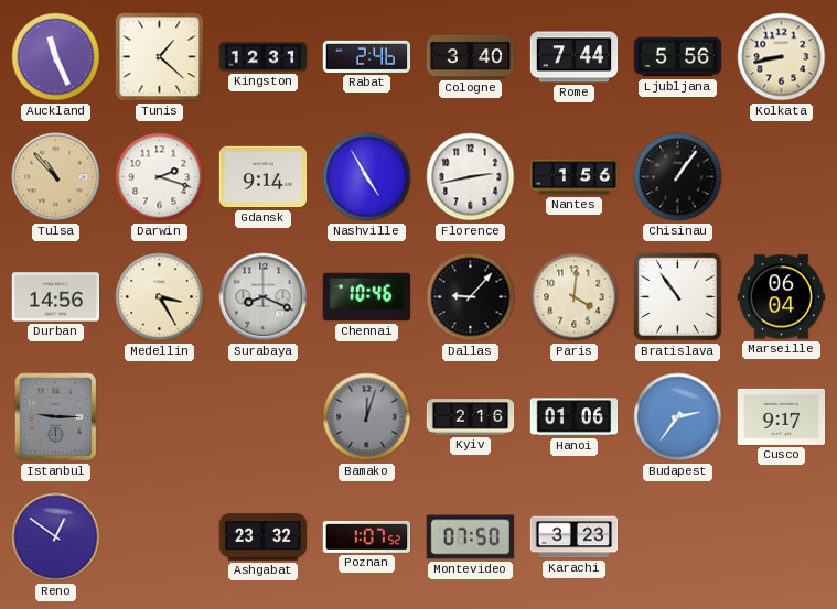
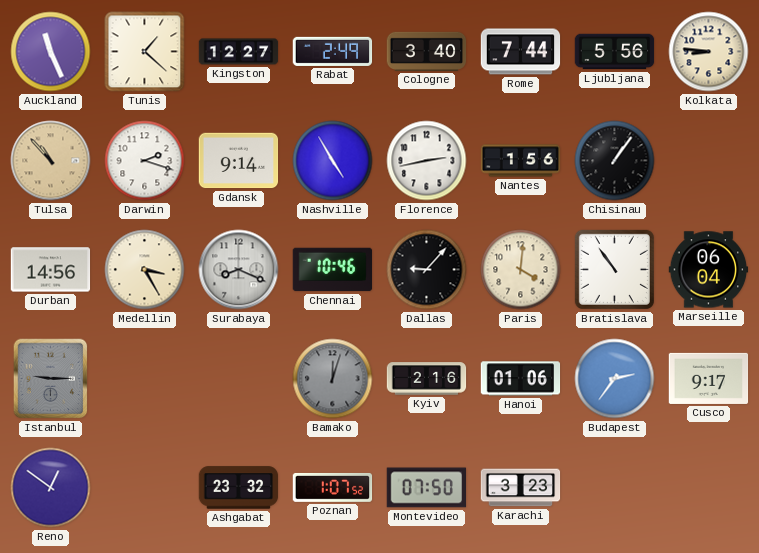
Kingston: 12:31 -> 12:27 (239, 52)
Rabat: 2:46 -> 2:49 (333, 51)
Kolkata: 8:43 -> 8:46 (709, 52)
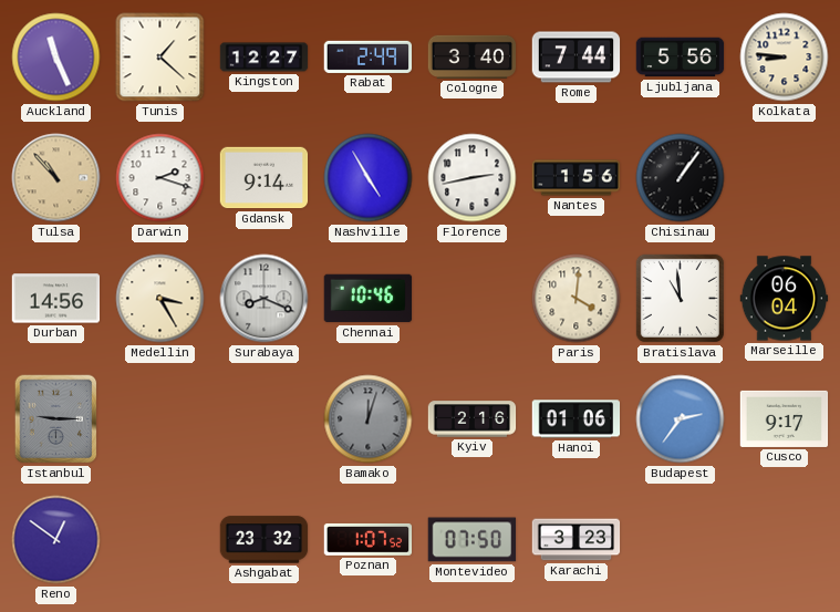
Dallas: 9:07 -> none (427, 270)
Bratislava: 10:54 -> 10:59 (680, 298)
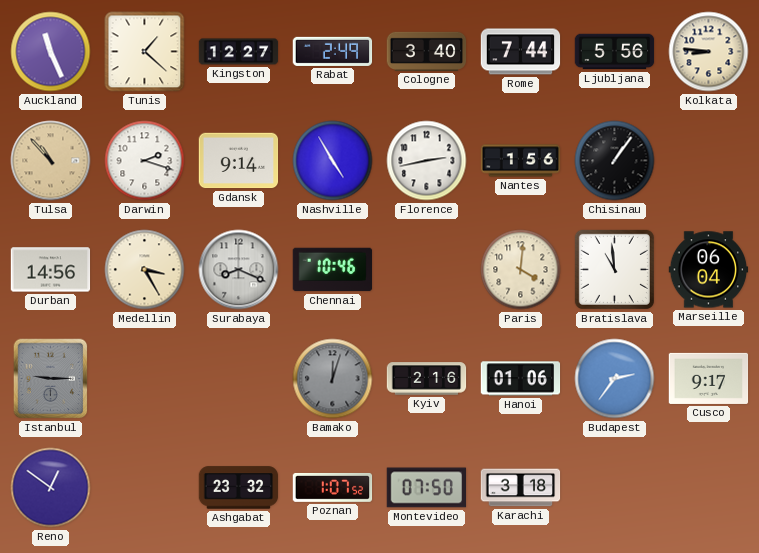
Karachi: 3:23 -> 3:18 (521, 488)
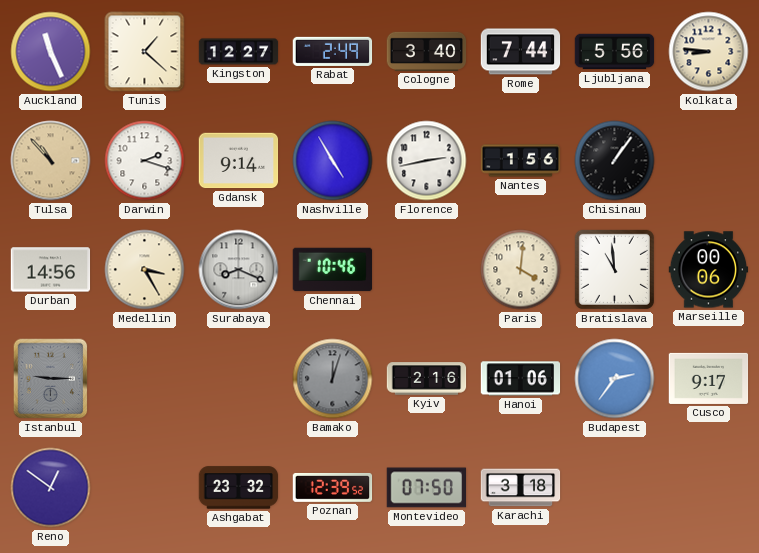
Marseille: 06:04 -> 00:06 (709, 270)
Poznan: 1:07 -> 12:39 (333, 487)
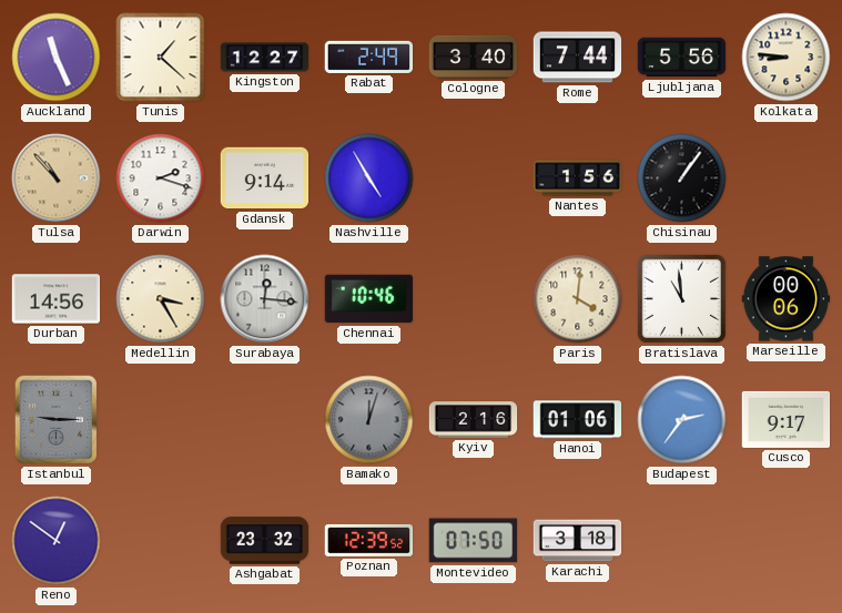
Florence: 2:43 -> none (427, 161)
Surabaya: 8:19 -> 12:16 (265, 299)
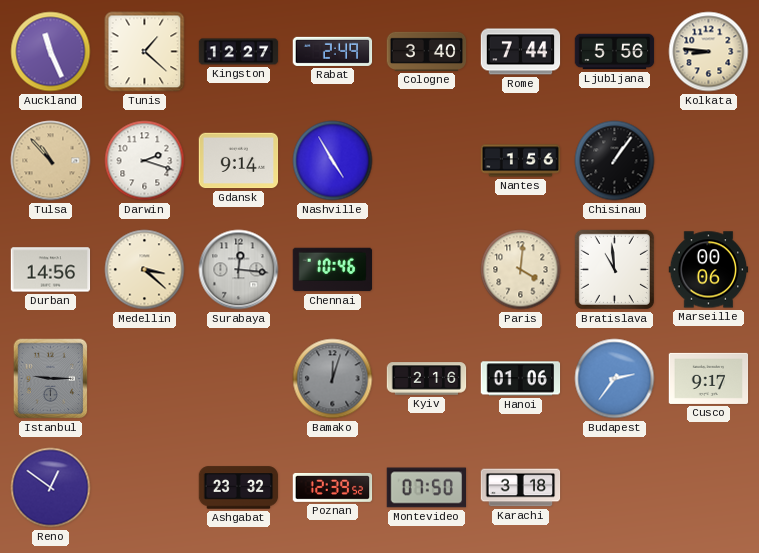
Medellin: 3:25 -> 3:22 (145, 270)
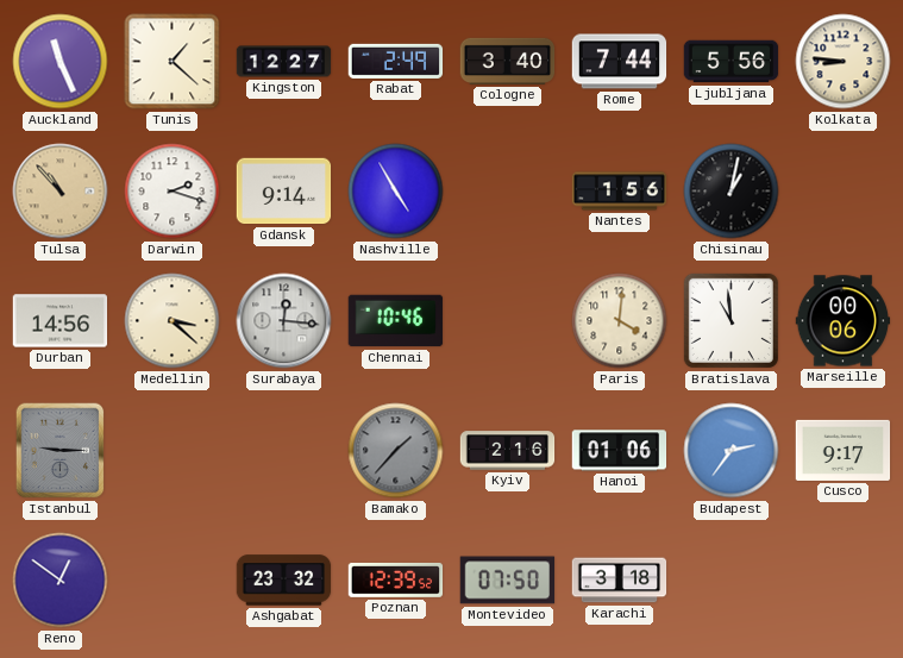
Chisinau: 1:06 -> 1:02 (732, 192)
Bamako: 12:03 -> 1:37 (396, 451)
